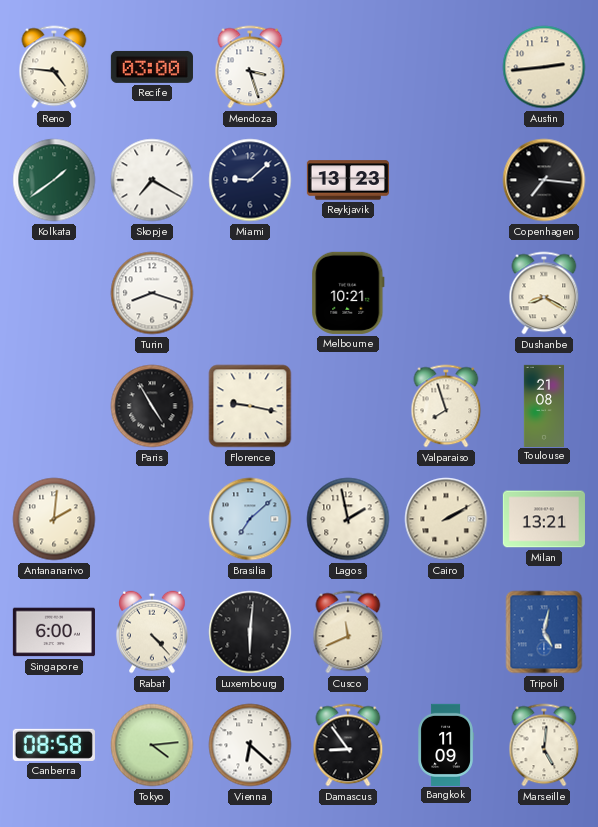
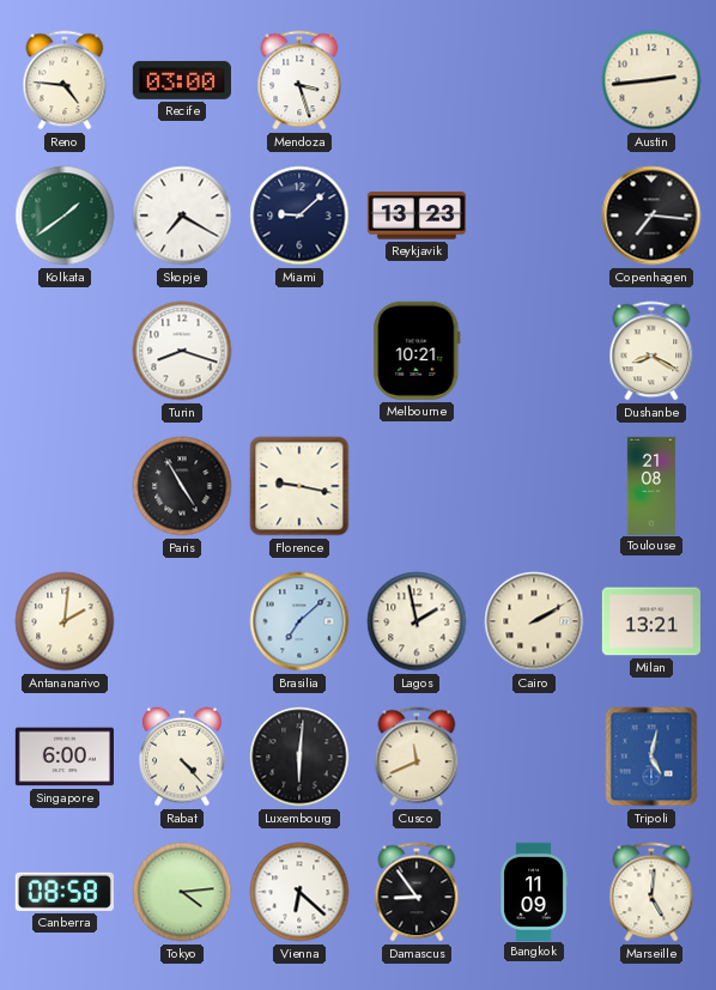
Valparaiso: 7:57 -> none (446, 406)
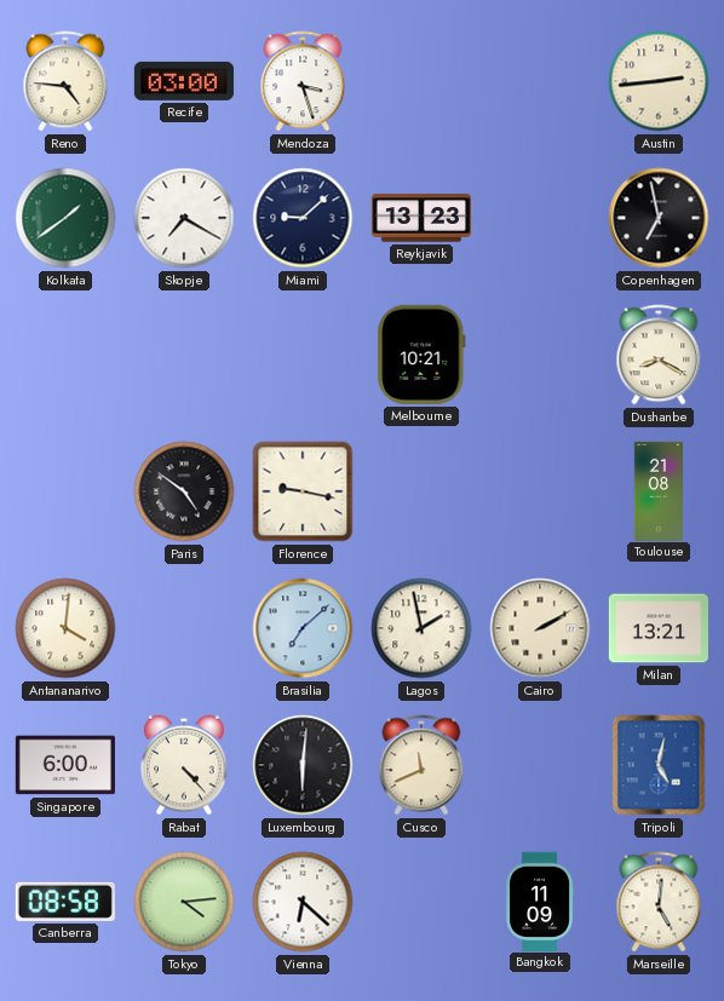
Copenhagen: 7:16 -> 6:58 (659, 218)
Turin: 8:18 -> none (182, 351)
Paris: 4:55 -> 4:51 (184, 491)
Antananarivo: 2:01 -> 4:01 (65, 628)
Damascus: 8:54 -> none (417, 892)
